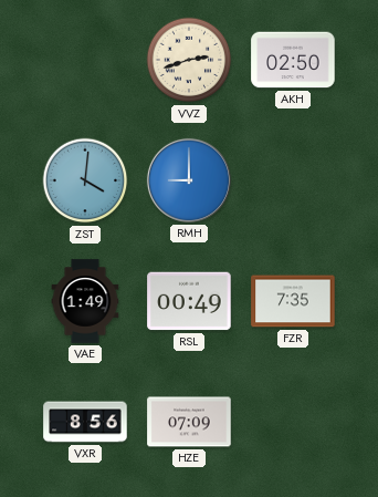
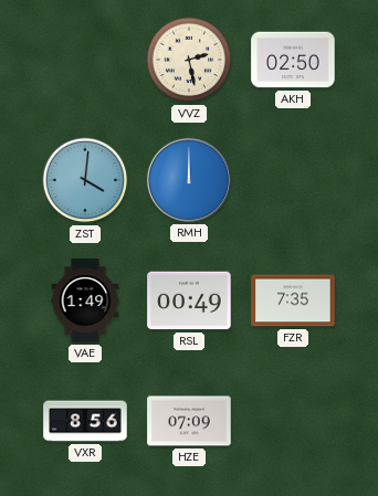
VVZ: 2:42 -> 2:28 (189, 60)
RMH: 9:00 -> 12:00 (189, 180)
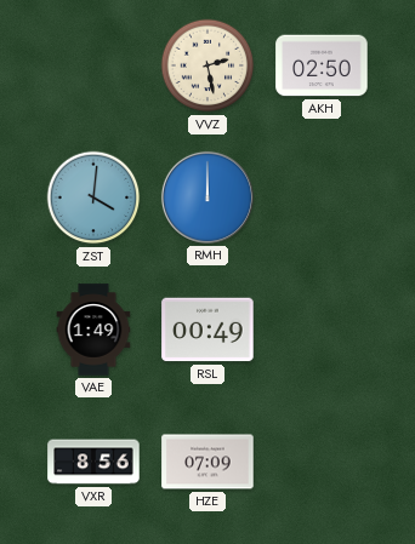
FZR: 7:35 -> none (293, 300)
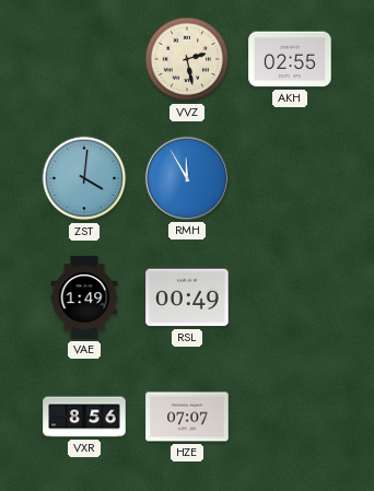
AKH: 02:50 -> 02:55 (290, 59)
RMH: 12:00 -> 11:55 (187, 178)
HZE: 07:09 -> 07:07 (187, 417)
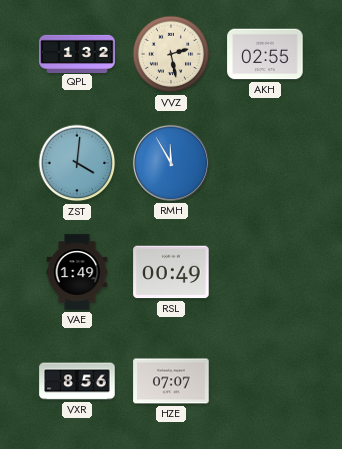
QPL: none -> 1:32 (77, 53)
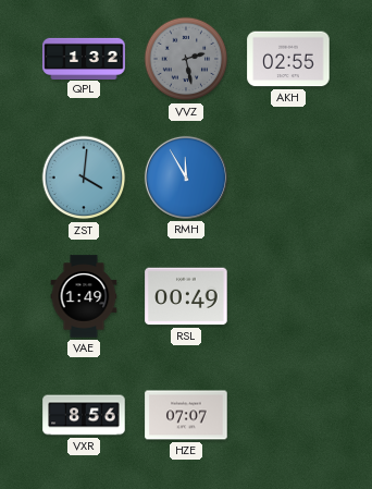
VVZ dial: cream -> grey (186, 59)
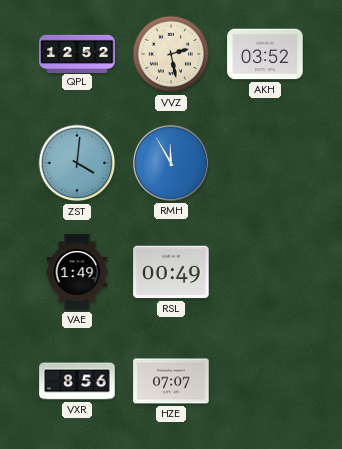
QPL: 1:32 -> 12:52 (77, 53)
VVZ dial: grey -> cream (171, 54)
AKH: 02:55 -> 03:52 (265, 54)
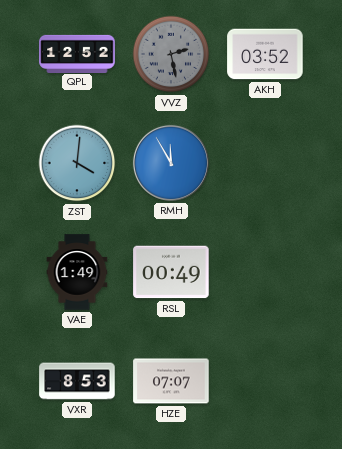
VVZ dial: cream -> grey (171, 54)
VXR: 8:56 -> 8:53 (77, 381)
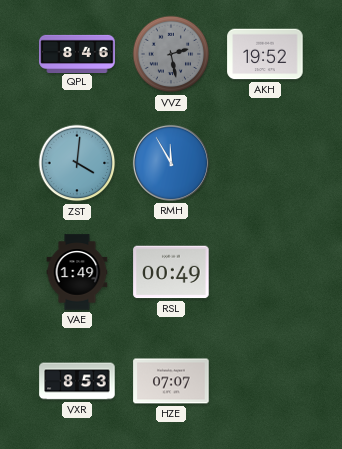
QPL: 12:52 -> 8:46 (77, 53)
AKH: 03:52 -> 19:52 (265, 54)
